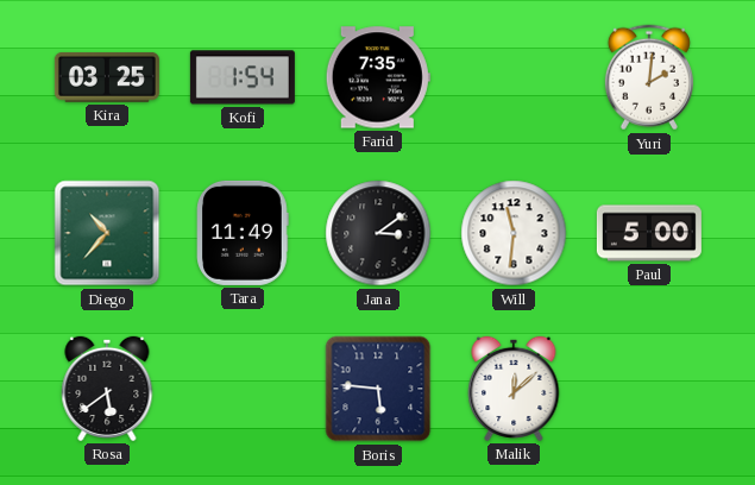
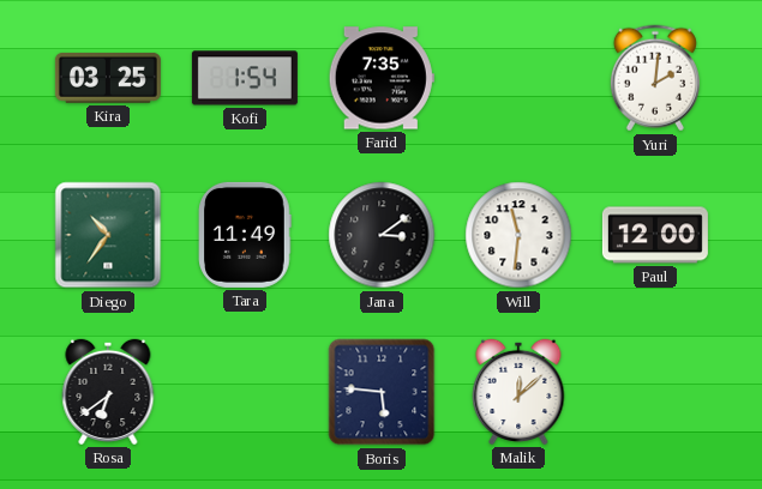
Diego: 10:37 -> 10:36 (108, 235)
Paul: 5:00 -> 12:00 (655, 235)
Rosa: 5:39 -> 6:39 (108, 392)
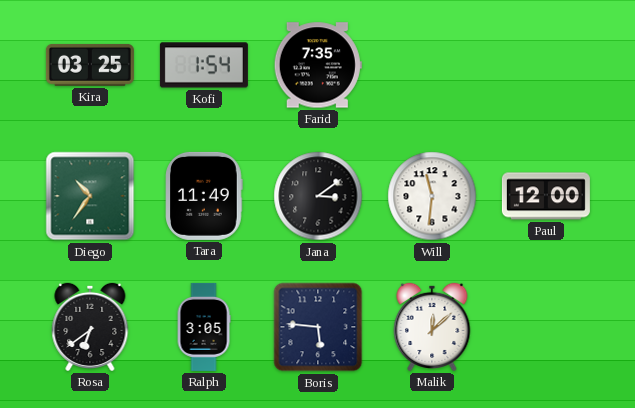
Yuri: 2:01 -> none (655, 78)
Ralph: none -> 3:05 (204, 327)
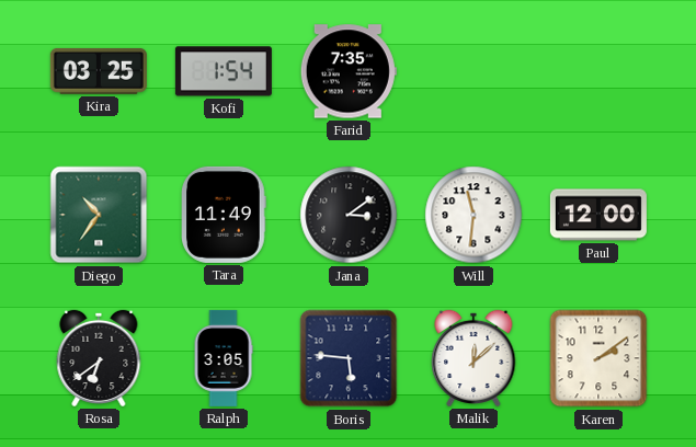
Karen: none -> 2:09 (598, 358)
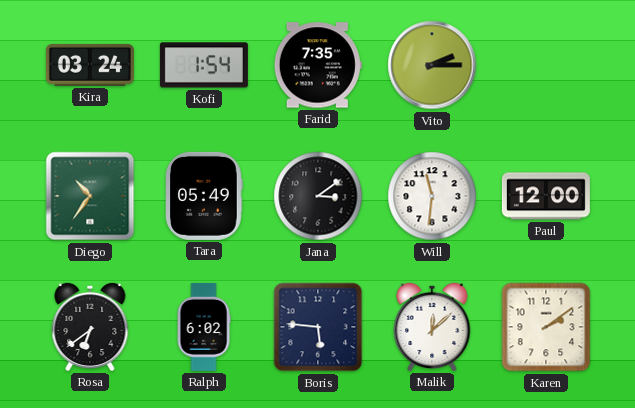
Kira: 03:25 -> 03:24 (90, 65)
Vito: none -> 2:15 (432, 65)
Tara: 11:49 -> 05:49 (204, 196)
Ralph: 3:05 -> 6:02 (204, 327)
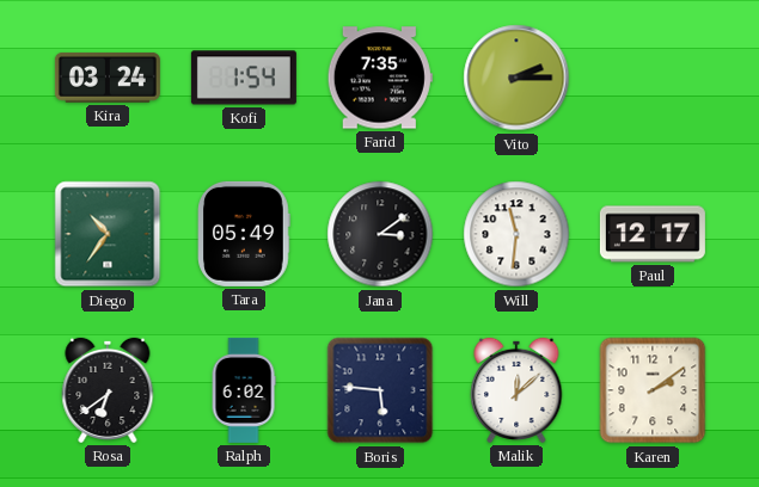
Paul: 12:00 -> 12:17 (653, 234)
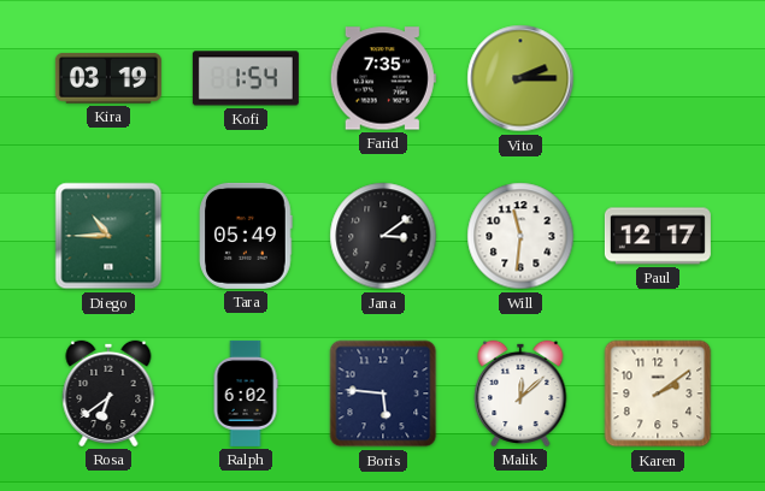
Kira: 03:24 -> 03:19 (108, 78)
Diego: 10:36 -> 10:45 (108, 236)
